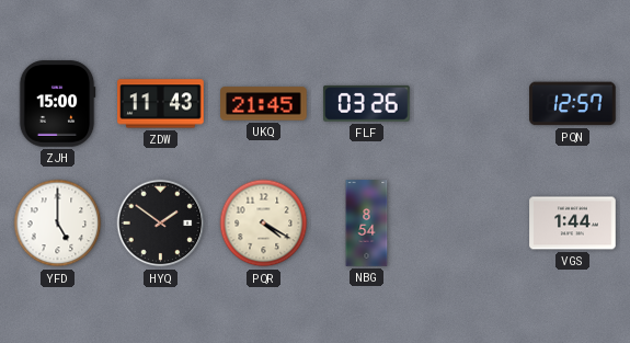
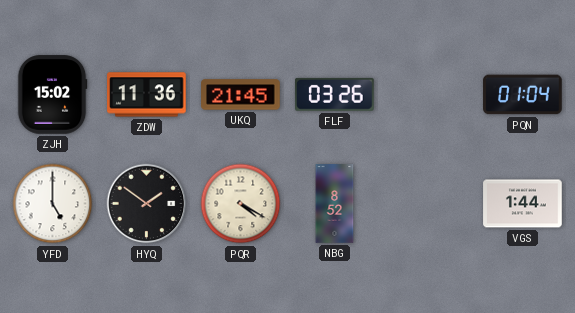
ZJH: 15:00 -> 15:02 (52, 95)
ZDW: 11:43 -> 11:36 (147, 95)
PQN: 12:57 -> 01:04 (523, 95)
NBG: 8:54 -> 8:52 (335, 204)
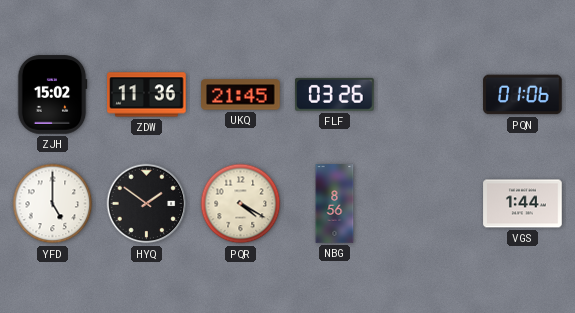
PQN: 01:04 -> 01:06 (523, 95)
NBG: 8:52 -> 8:56 (335, 204)
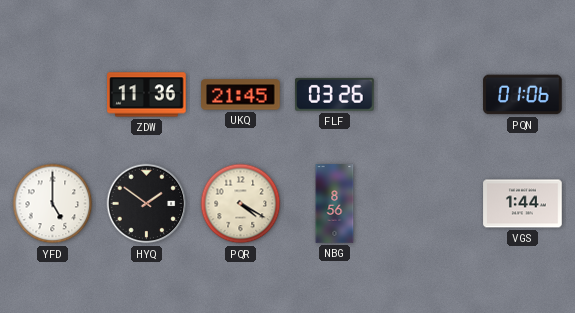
ZJH: 15:02 -> none (52, 95)
